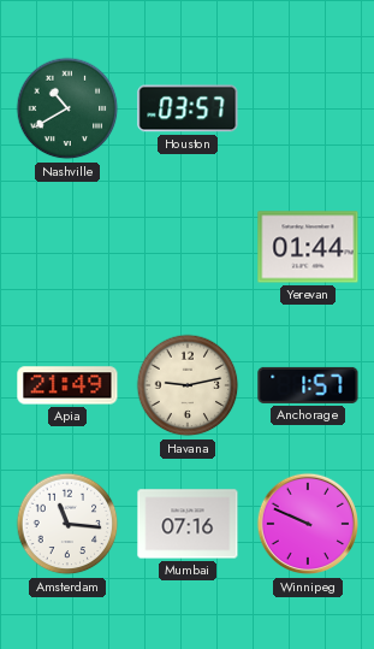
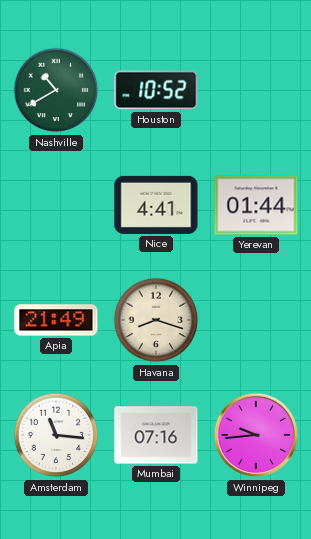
Houston: 03:57 -> 10:52 (156, 90)
Nice: none -> 4:41 (156, 205)
Havana: 9:13 -> 8:18 (156, 320)
Anchorage: 1:57 -> none (308, 385)
Winnipeg: 9:49 -> 9:44 (256, 435)
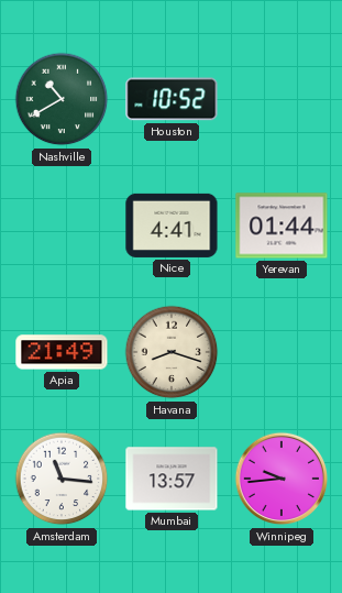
Mumbai: 07:16 -> 13:57 (172, 479)
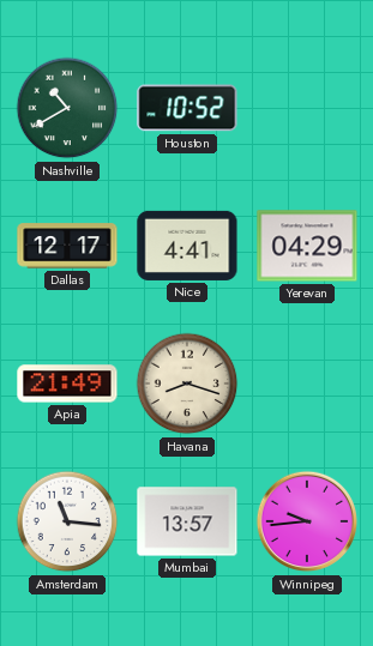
Dallas: none -> 12:17 (67, 246)
Yerevan: 01:44 -> 04:29 (307, 246)
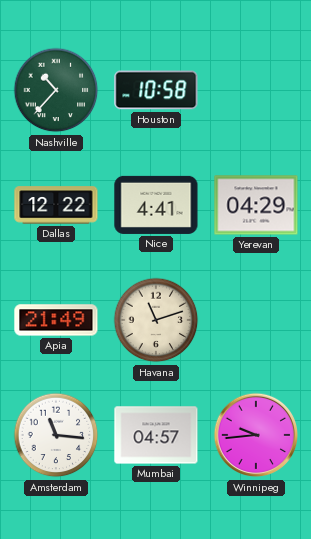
Nashville: 10:40 -> 10:37 (56, 90)
Houston: 10:52 -> 10:58 (156, 90)
Dallas: 12:17 -> 12:22 (56, 205)
Havana: 8:18 -> 11:12 (156, 320)
Mumbai: 13:57 -> 04:57 (156, 435)
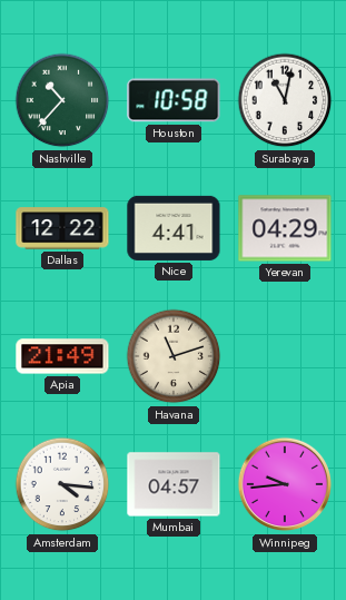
Surabaya: none -> 11:02 (285, 100)
Amsterdam: 11:16 -> 4:16 (62, 484)
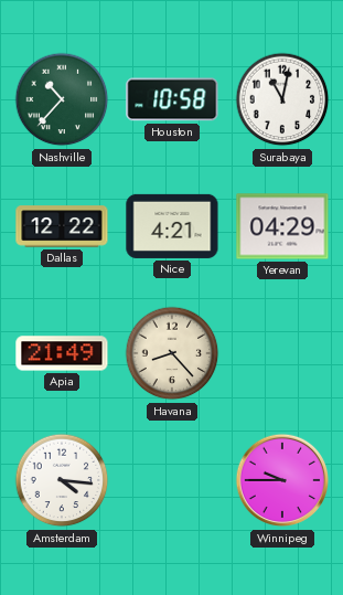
Nice: 4:41 -> 4:21 (172, 226)
Havana: 11:12 -> 8:23 (172, 353)
Mumbai: 04:57 -> none (174, 484)
Winnipeg: 9:44 -> 9:45 (282, 480)
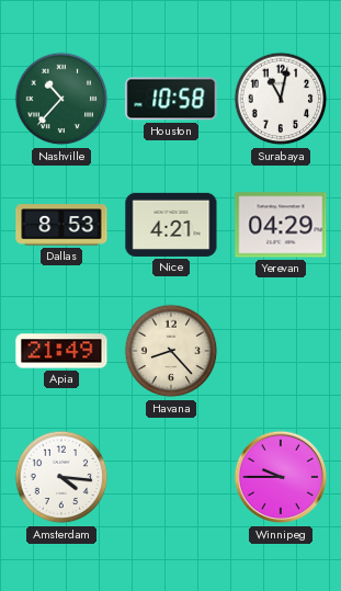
Dallas: 12:22 -> 8:53 (61, 225)
